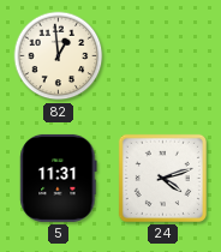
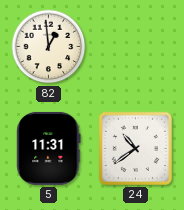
24: 4:12 -> 10:39 (135, 148)
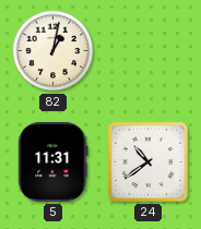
82: 12:59 -> 1:02 (54, 51)
